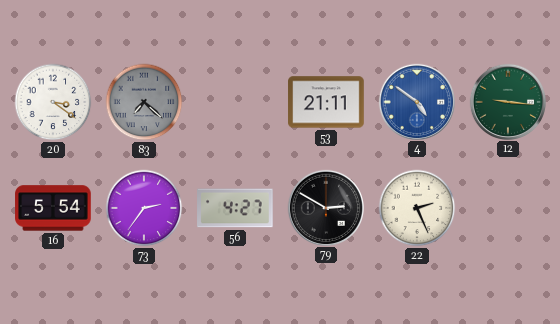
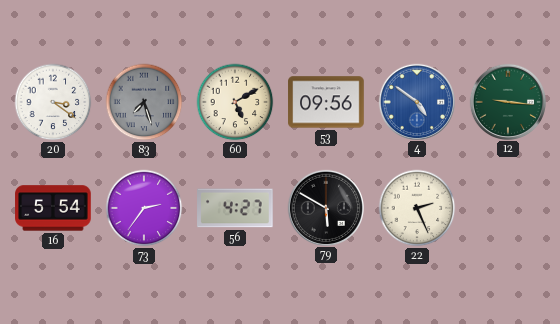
83: 7:22 -> 7:27 (144, 102)
60: none -> 5:10 (235, 102)
53: 21:11 -> 09:56 (326, 102)
79: 2:50 -> 5:50 (325, 207)
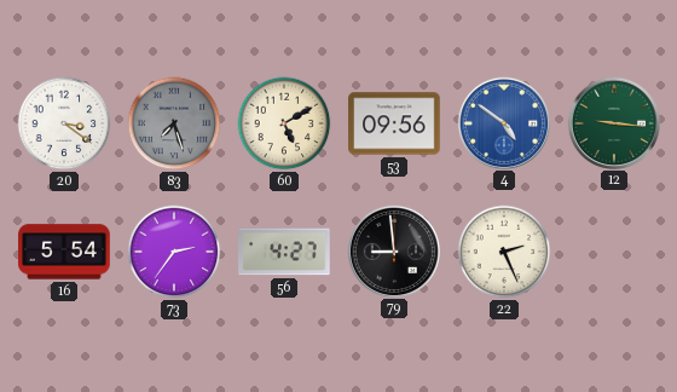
79: 5:50 -> 8:59 (393, 250)
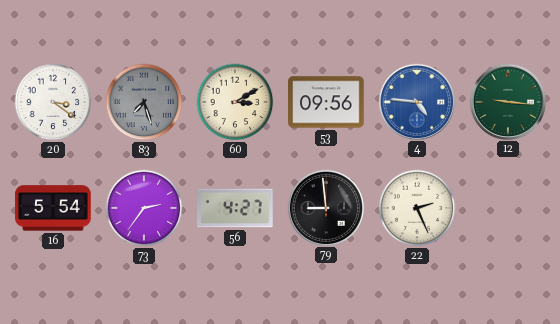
60: 5:10 -> 3:10 (235, 102)
4: 4:51 -> 4:46 (416, 101)
